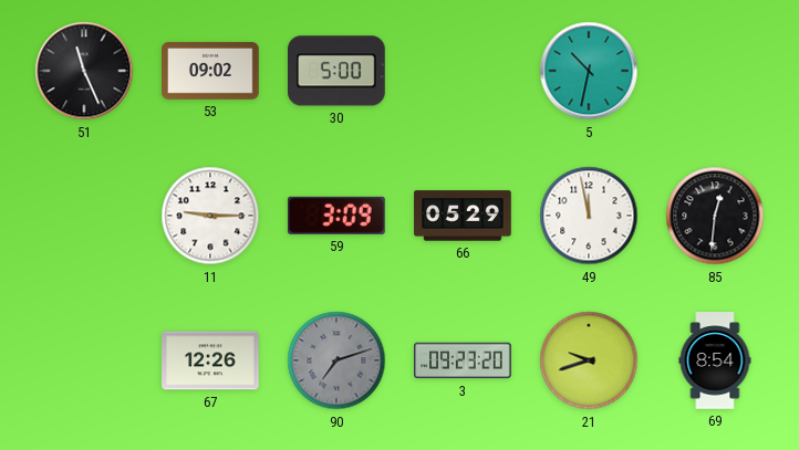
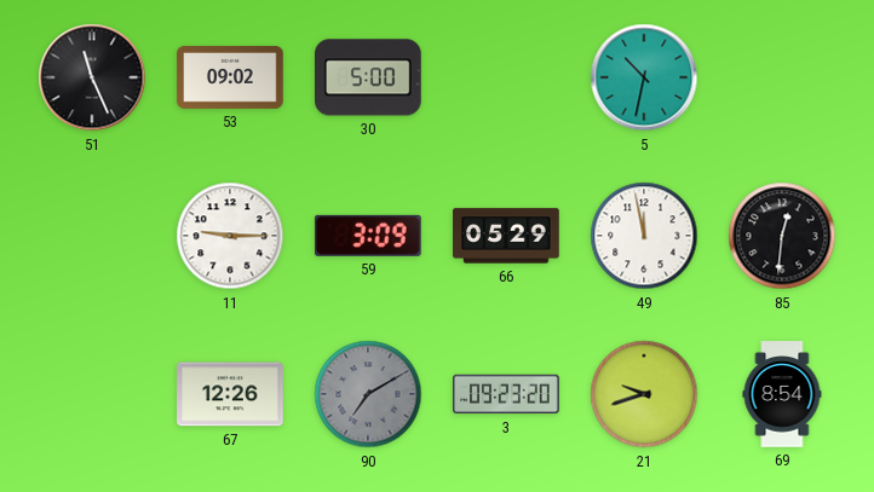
90: 7:12 -> 7:10 (368, 394)
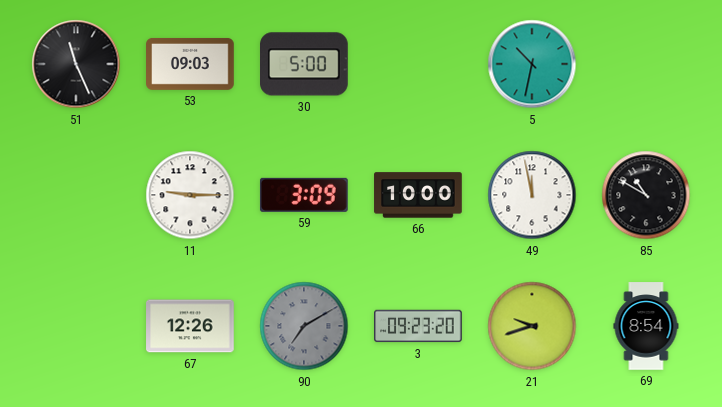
53: 09:02 -> 09:03 (190, 64)
66: 05:29 -> 10:00 (418, 195)
85: 12:31 -> 10:50 (646, 195)
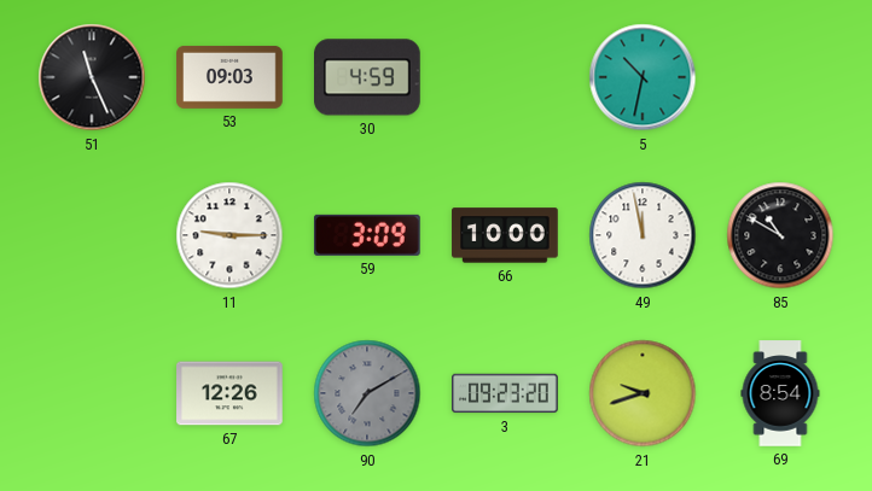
30: 5:00 -> 4:59 (368, 77)
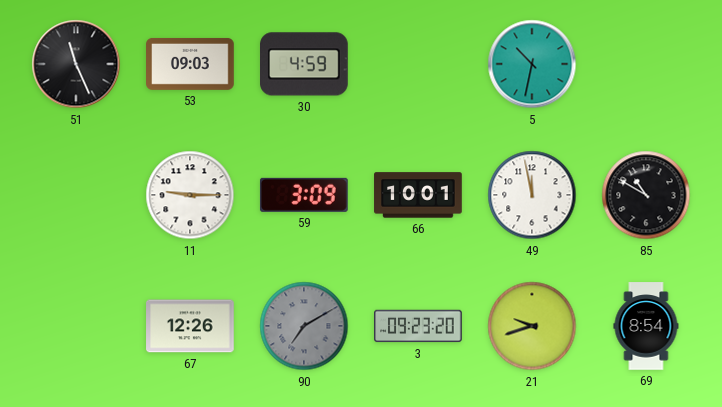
66: 10:00 -> 10:01 (418, 195)
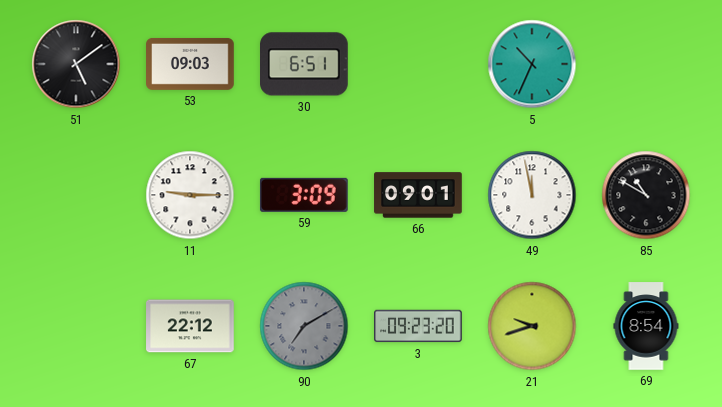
51: 11:26 -> 5:09 (76, 64)
30: 4:59 -> 6:51 (305, 64)
5: 10:32 -> 10:34 (532, 64)
66: 10:01 -> 09:01 (418, 195)
67: 12:26 -> 22:12 (190, 326)
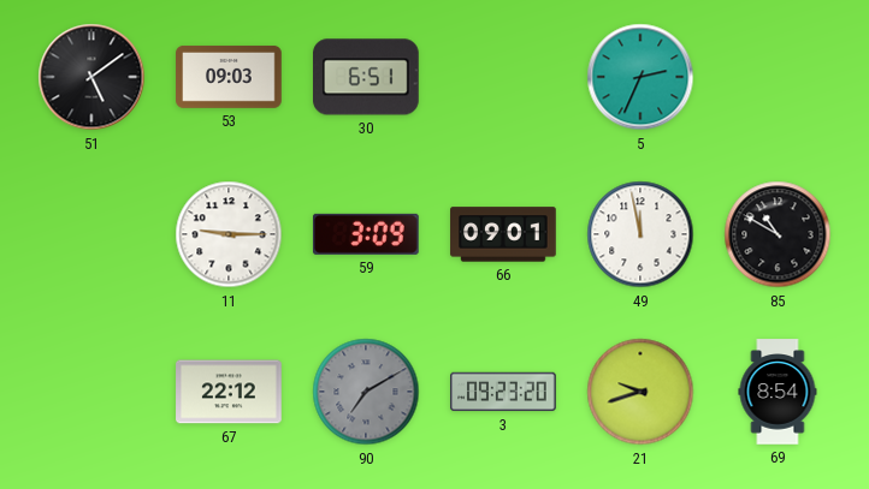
5: 10:34 -> 2:34 (640, 77)
